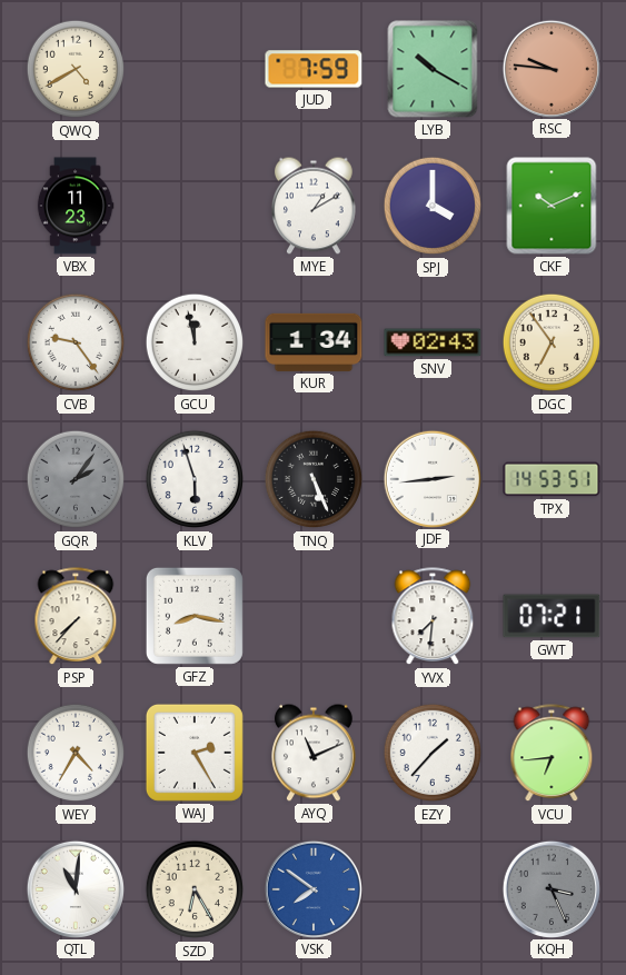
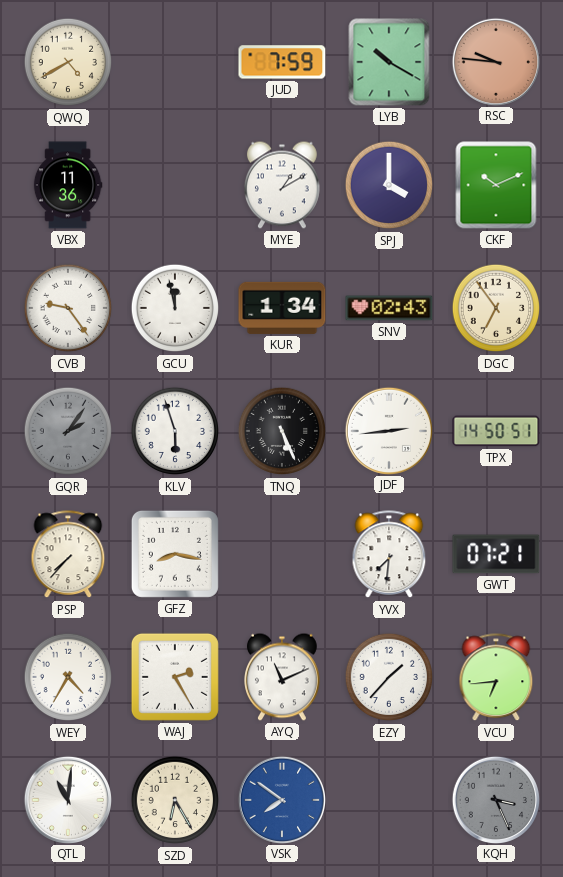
VBX: 11:23 -> 11:36 (68, 185)
TPX: 14:53 -> 14:50 (496, 431)
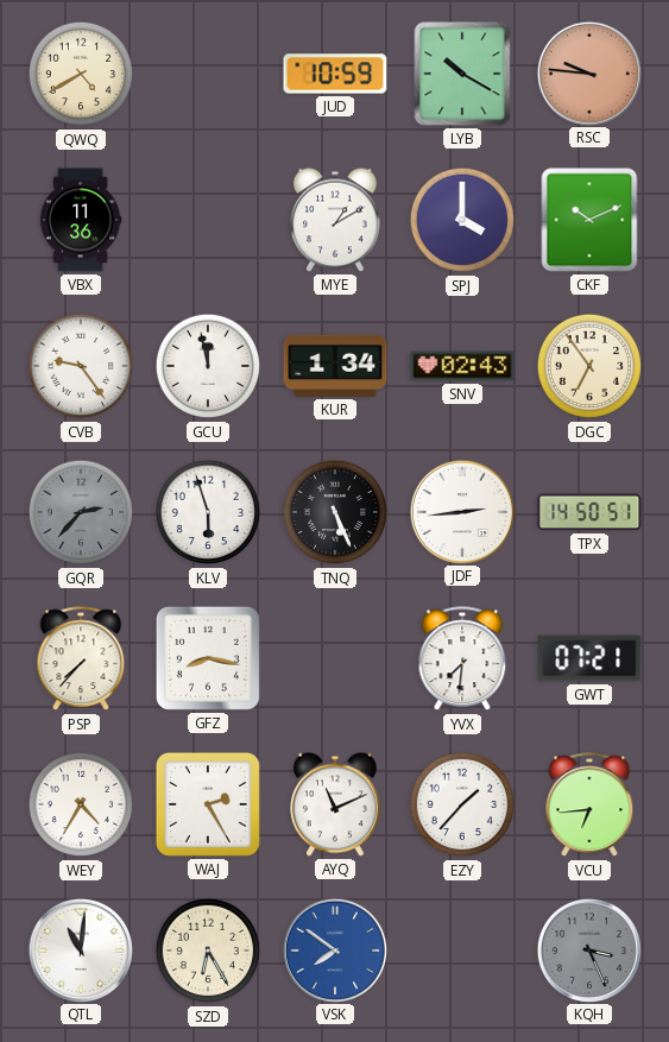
JUD: 7:59 -> 10:59 (335, 74)
GQR: 2:06 -> 2:37 (81, 512)
